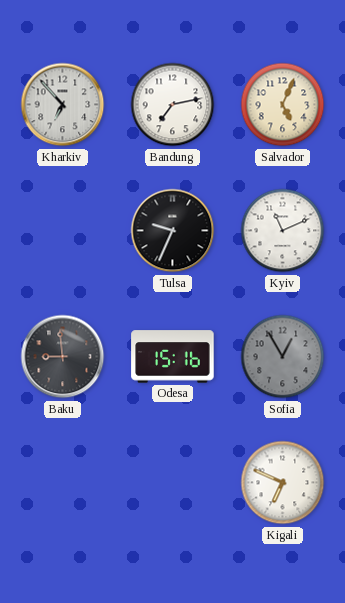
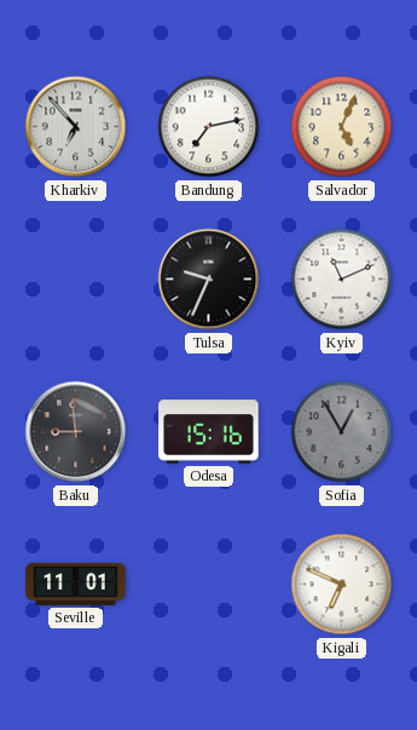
Seville: none -> 11:01 (76, 584)
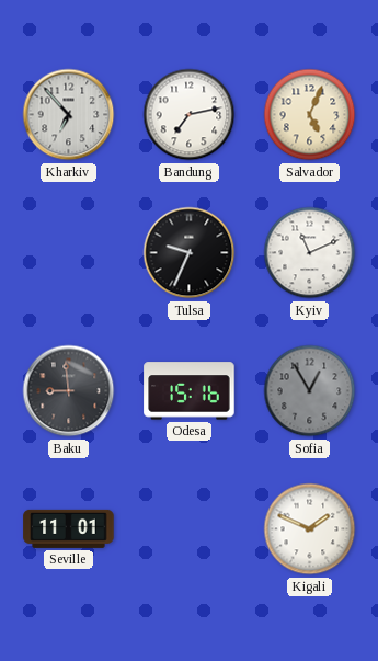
Kigali: 6:49 -> 1:49 (310, 529)
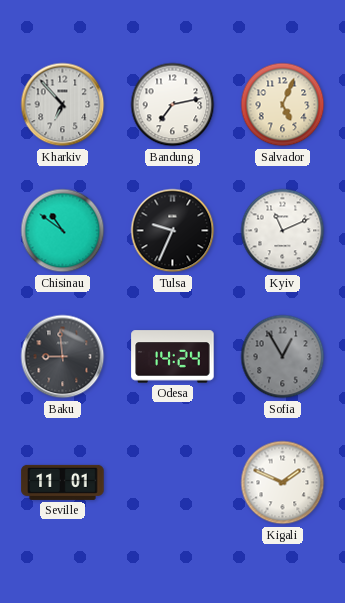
Chisinau: none -> 10:51 (63, 231)
Odesa: 15:16 -> 14:24 (173, 357)
